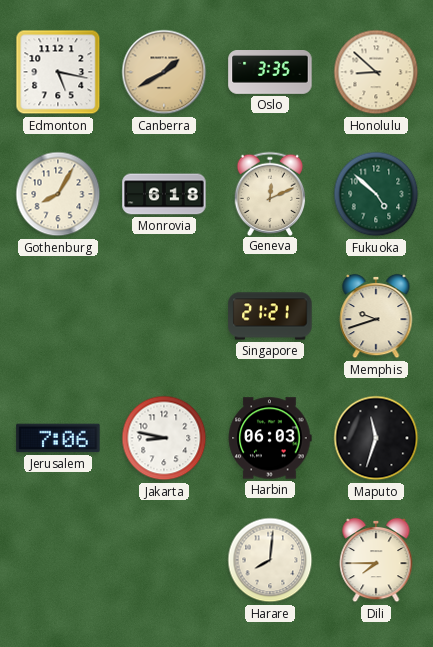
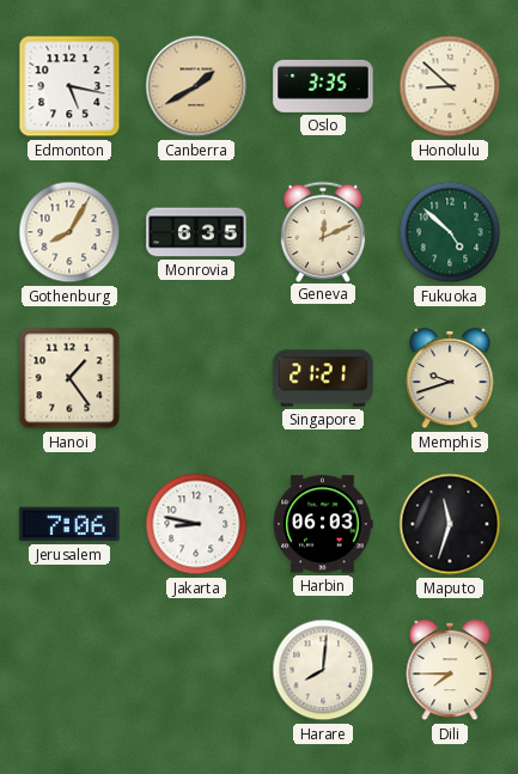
Monrovia: 6:18 -> 6:35 (196, 232)
Hanoi: none -> 1:24 (69, 378)
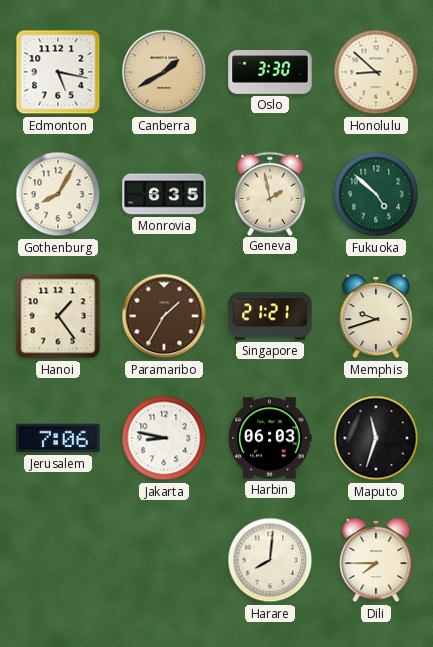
Oslo: 3:35 -> 3:30 (270, 73)
Geneva: 12:11 -> 1:58 (270, 193)
Paramaribo: none -> 1:35 (164, 316)
